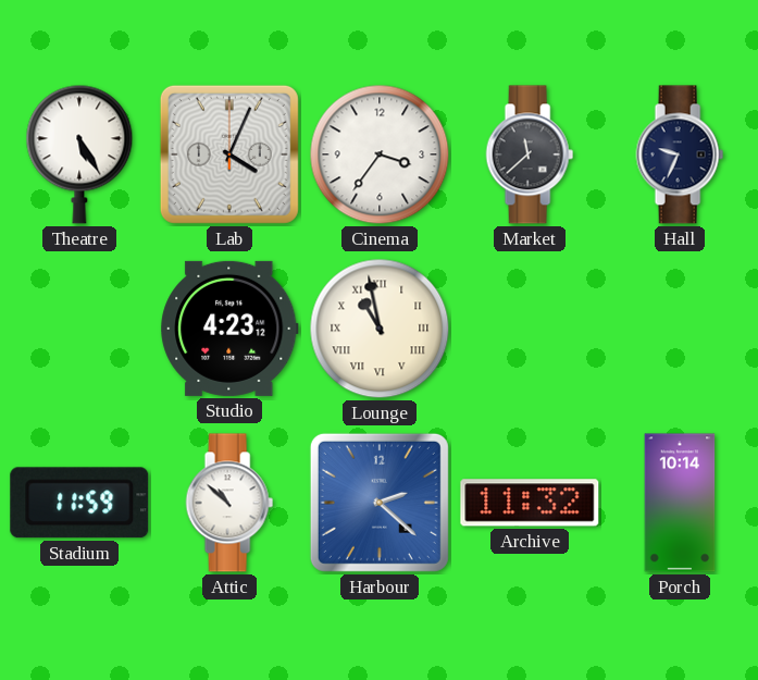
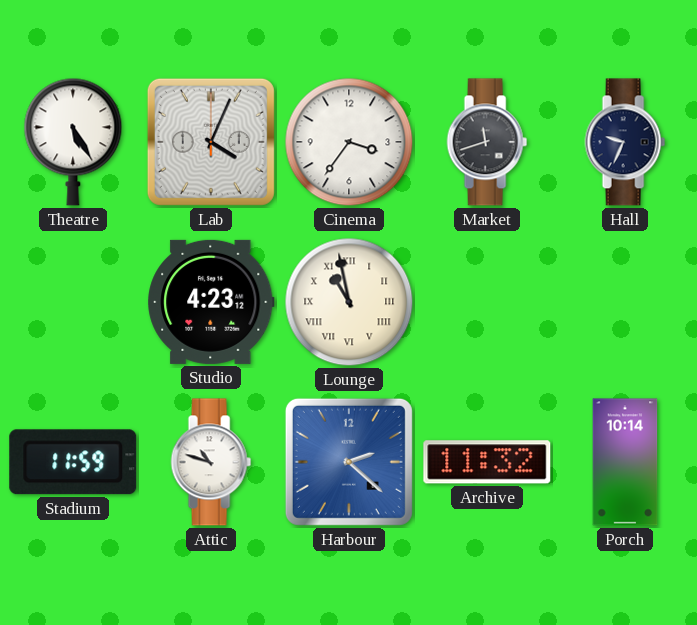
Market: 11:38 -> 11:42 (487, 142)
Attic: 10:52 -> 10:48 (211, 462)
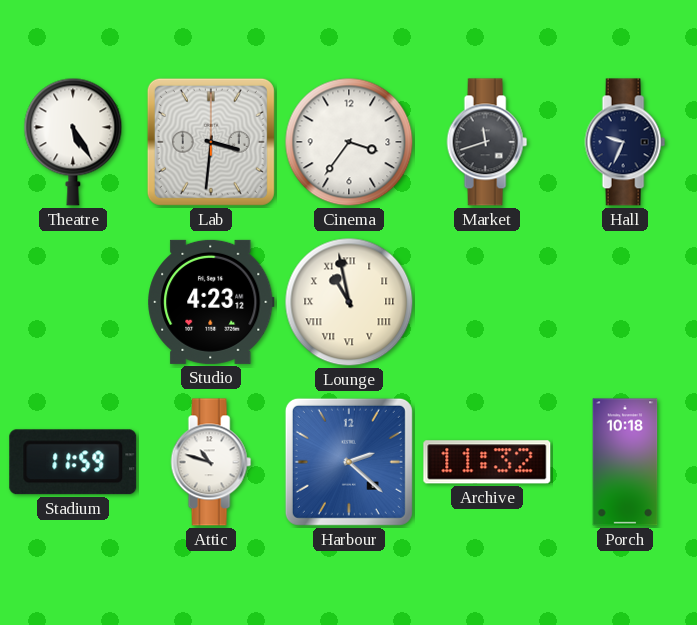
Lab: 4:04 -> 3:31 (211, 142)
Porch: 10:14 -> 10:18 (625, 462)
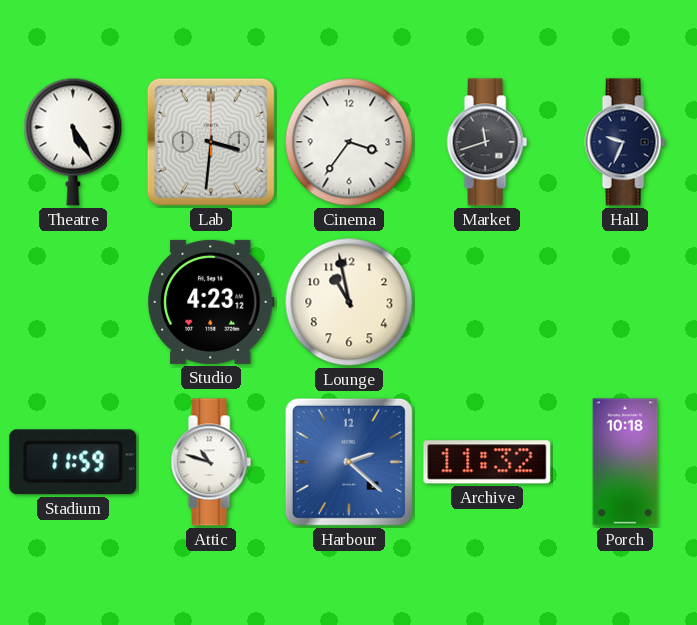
Lounge numerals: Roman -> Arabic (349, 302)
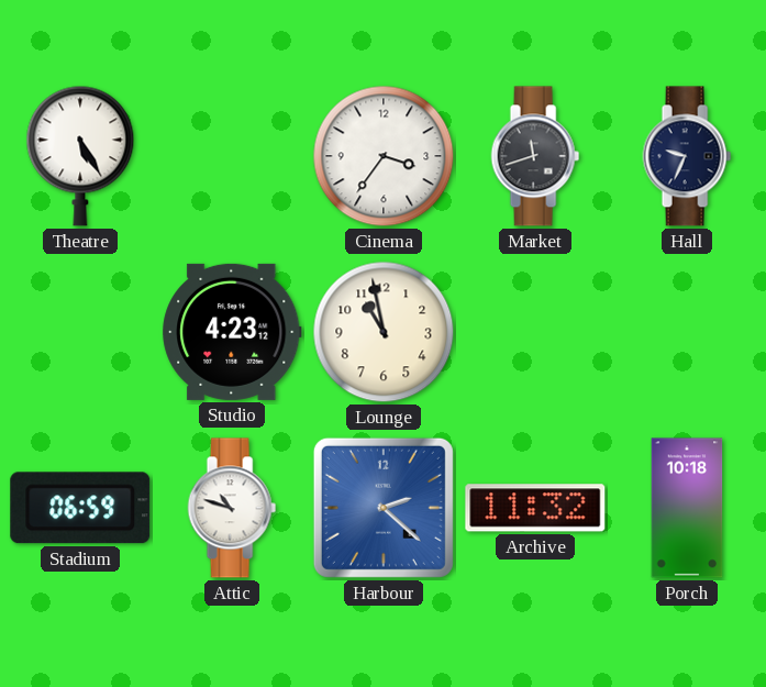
Lab: 3:31 -> none (211, 142)
Stadium: 11:59 -> 06:59 (80, 508)
